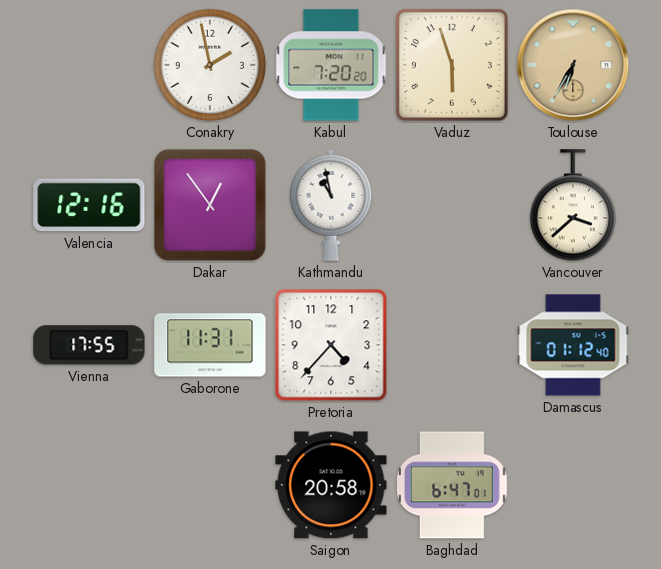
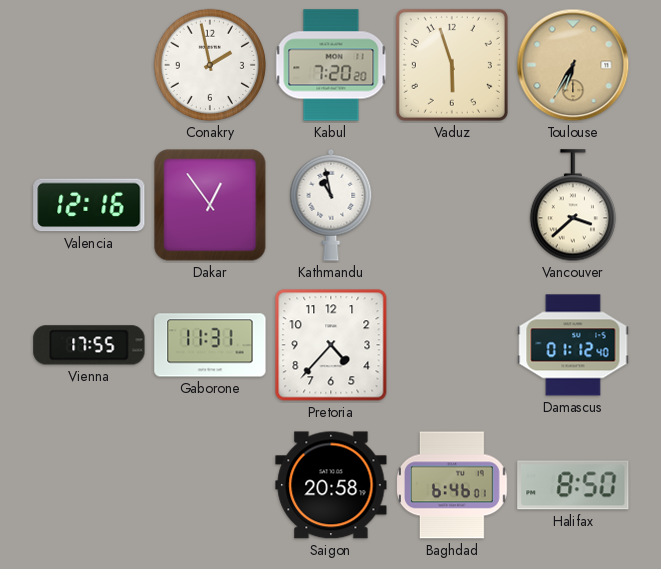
Baghdad: 6:47 -> 6:46 (453, 485)
Halifax: none -> 8:50 (573, 485)
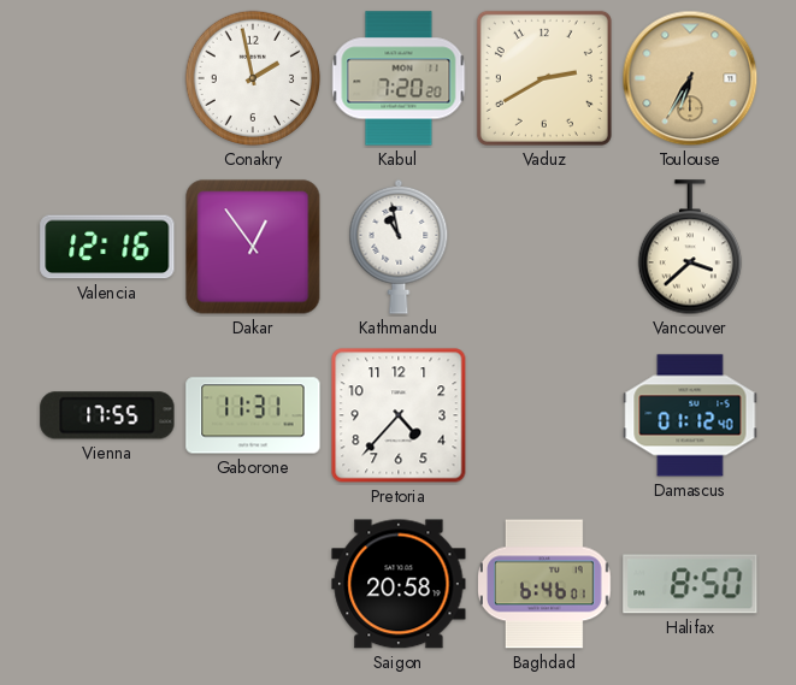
Vaduz: 5:57 -> 2:40 (544, 78)
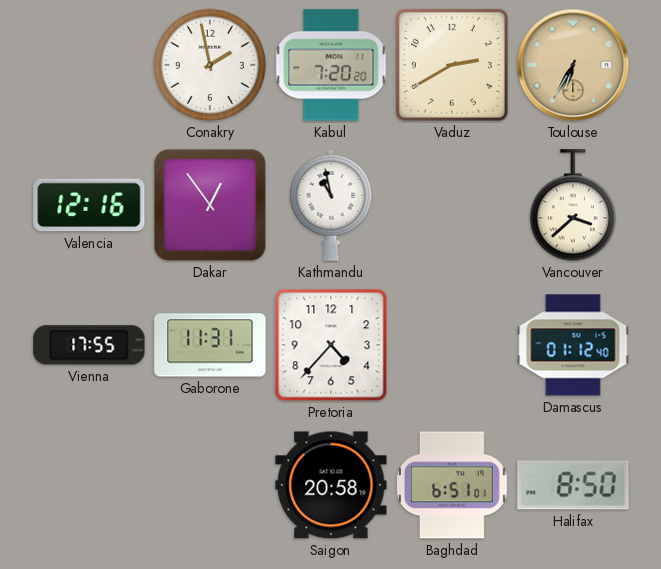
Baghdad: 6:46 -> 6:51 (453, 485)
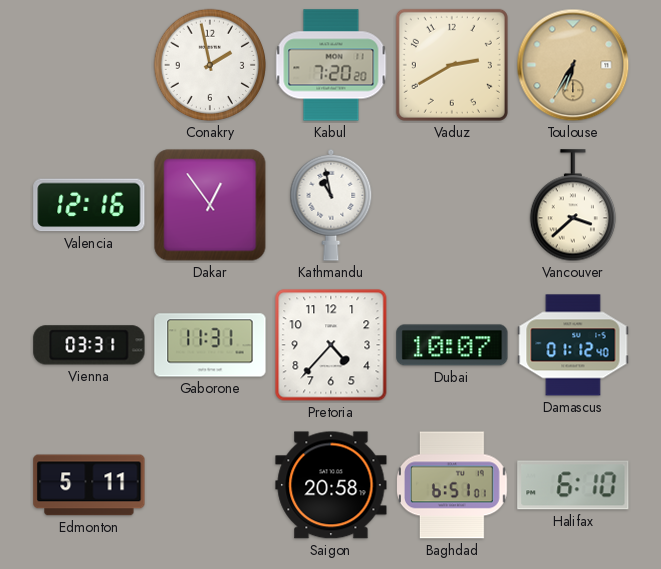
Vienna: 17:55 -> 03:31 (89, 345)
Dubai: none -> 10:07 (452, 345)
Edmonton: none -> 5:11 (89, 485)
Halifax: 8:50 -> 6:10 (573, 485)
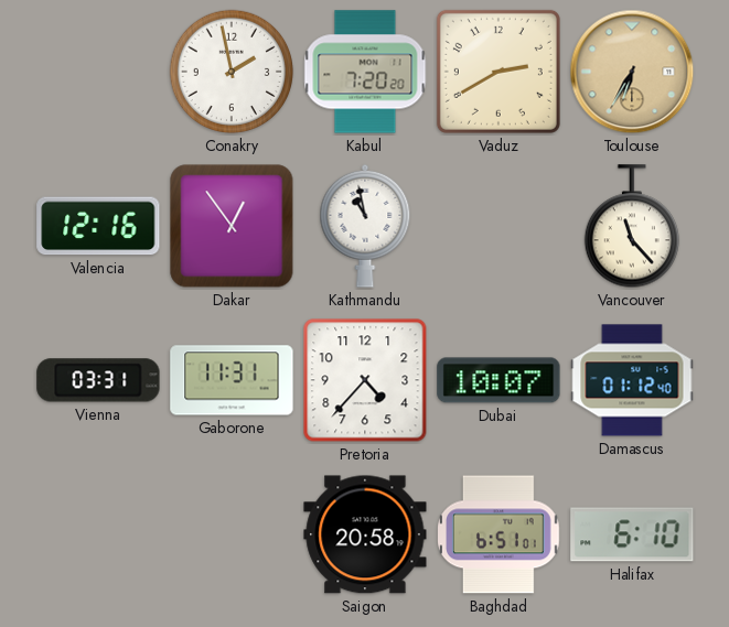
Vancouver: 3:38 -> 11:23 (631, 227)
Edmonton: 5:11 -> none (89, 485)
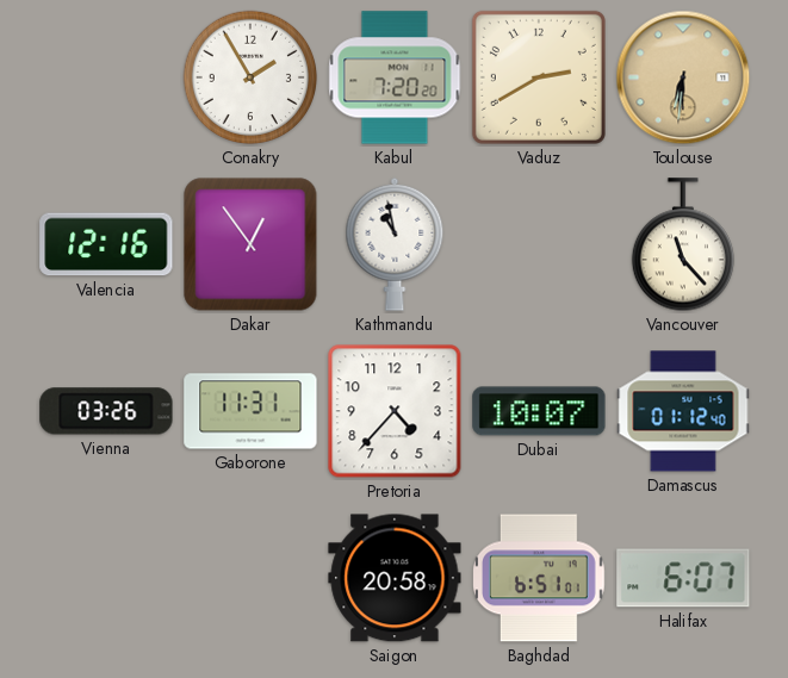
Conakry: 1:58 -> 1:55 (250, 77)
Toulouse: 6:35 -> 6:31 (683, 77)
Vienna: 03:31 -> 03:26 (106, 411)
Halifax: 6:10 -> 6:07 (683, 578)
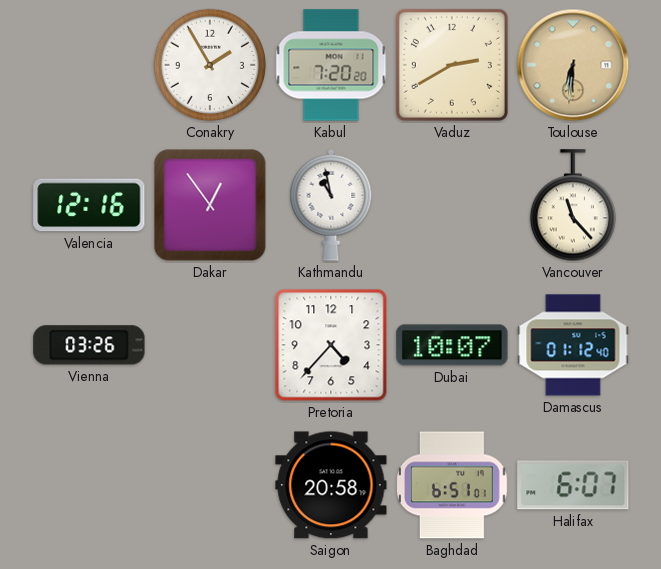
Gaborone: 11:31 -> none (250, 411)
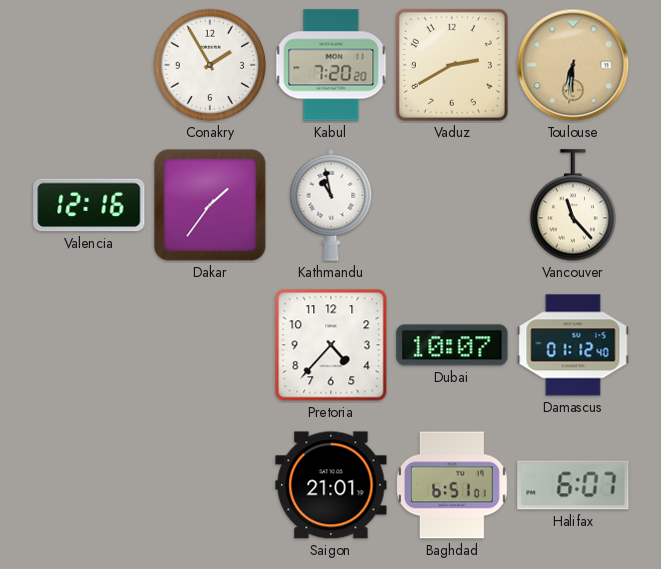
Dakar: 12:54 -> 1:36 (210, 205)
Vienna: 03:26 -> none (89, 345)
Saigon: 20:58 -> 21:01 (331, 485)
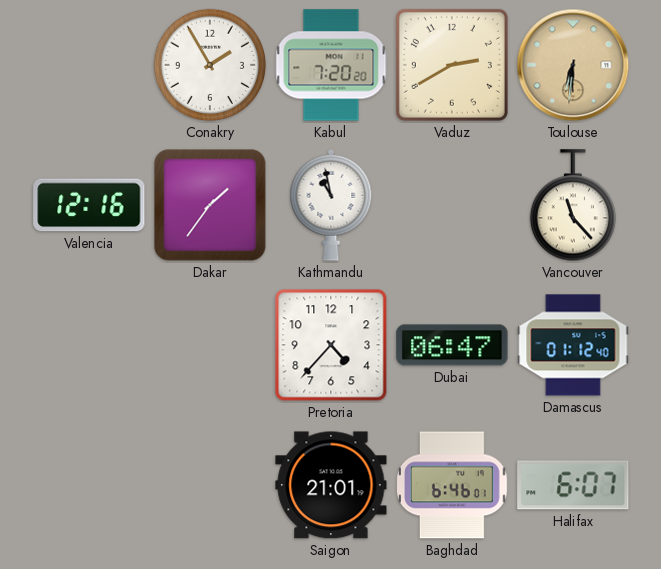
Dubai: 10:07 -> 06:47 (452, 345)
Baghdad: 6:51 -> 6:46 (453, 485)
